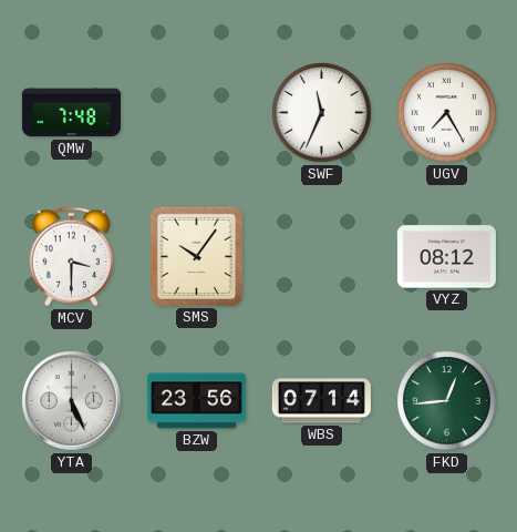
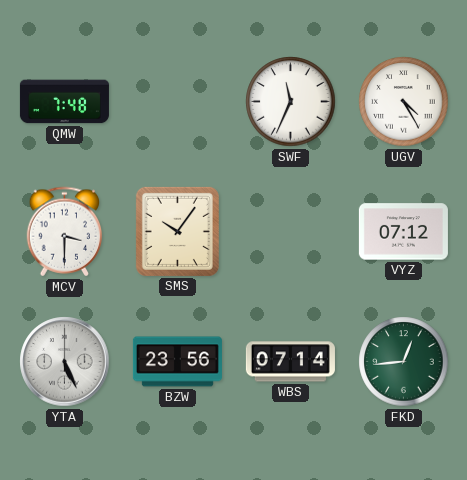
UGV: 7:25 -> 4:25 (404, 102)
VYZ: 08:12 -> 07:12 (403, 232)
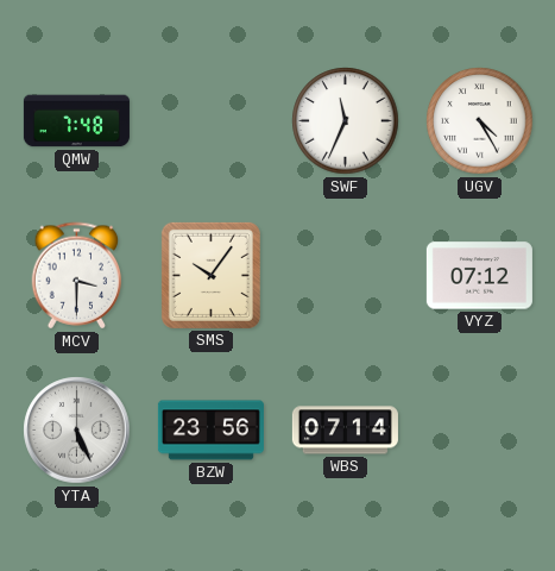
FKD: 12:44 -> none (404, 362)
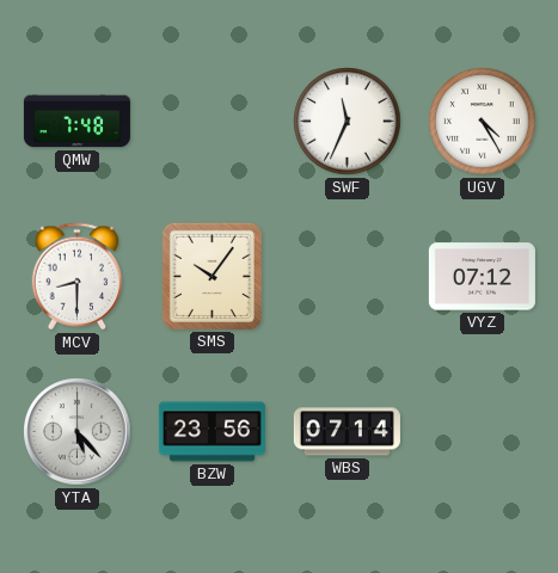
MCV: 3:30 -> 8:30 (78, 277)
YTA: 5:26 -> 5:23 (78, 432)
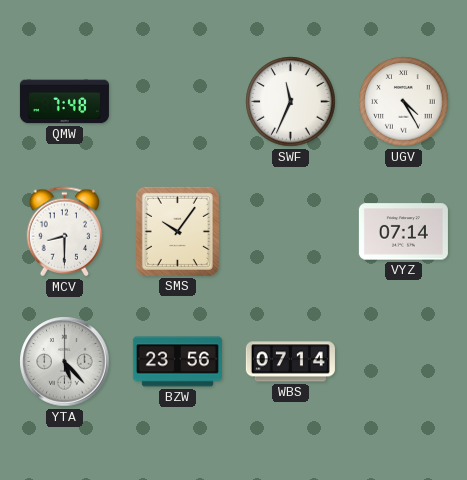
VYZ: 07:12 -> 07:14 (403, 232)
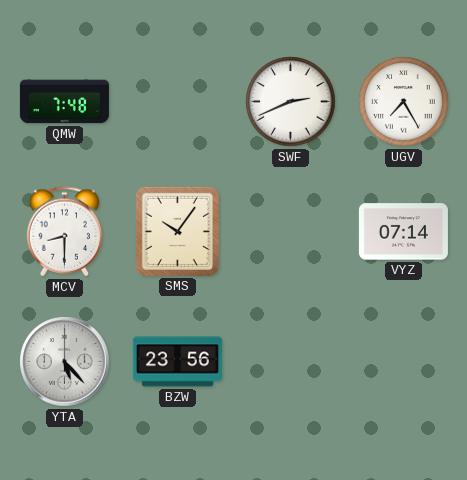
SWF: 11:34 -> 2:41 (291, 102)
UGV: 4:25 -> 7:25 (404, 102)
WBS: 07:14 -> none (290, 362)
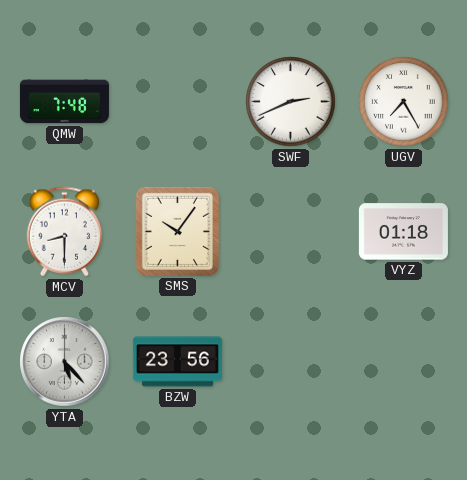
VYZ: 07:14 -> 01:18 (403, 232)
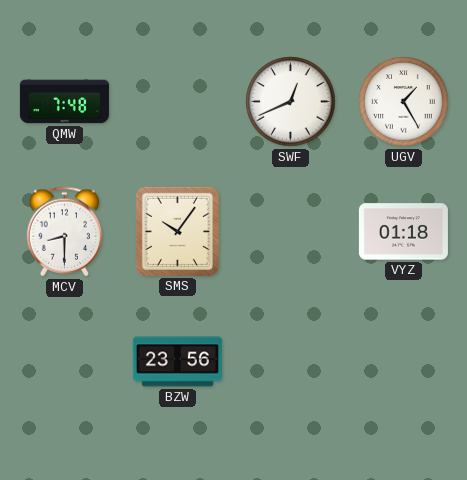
SWF: 2:41 -> 12:41 (291, 102)
UGV: 7:25 -> 1:25 (404, 102)
YTA: 5:23 -> none (65, 362)
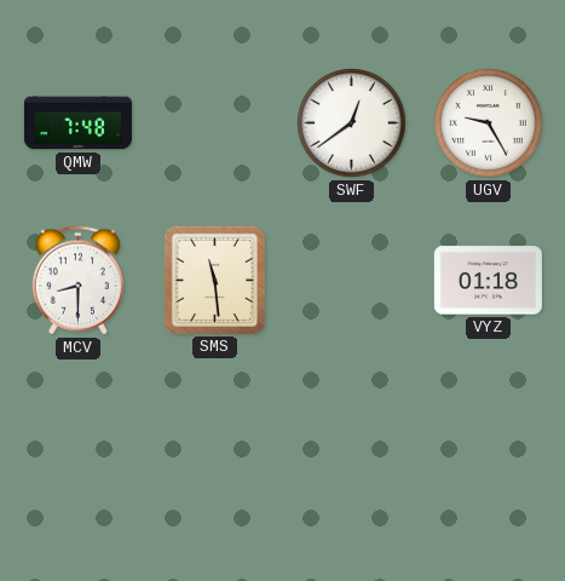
SWF: 12:41 -> 12:39 (352, 123)
UGV: 1:25 -> 9:25 (489, 123)
SMS: 10:06 -> 11:29 (214, 280)
BZW: 23:56 -> none (177, 362)
